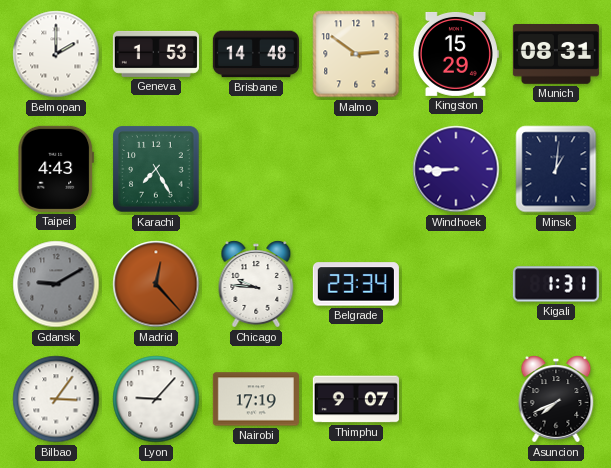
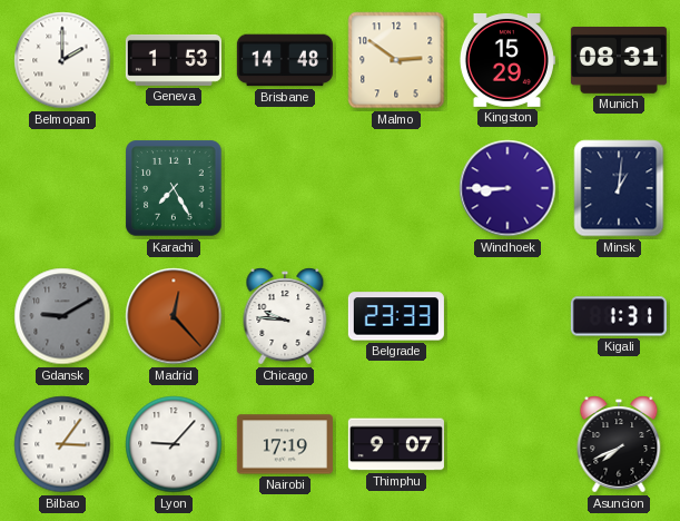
Taipei: 4:43 -> none (55, 169)
Belgrade: 23:34 -> 23:33 (396, 316)
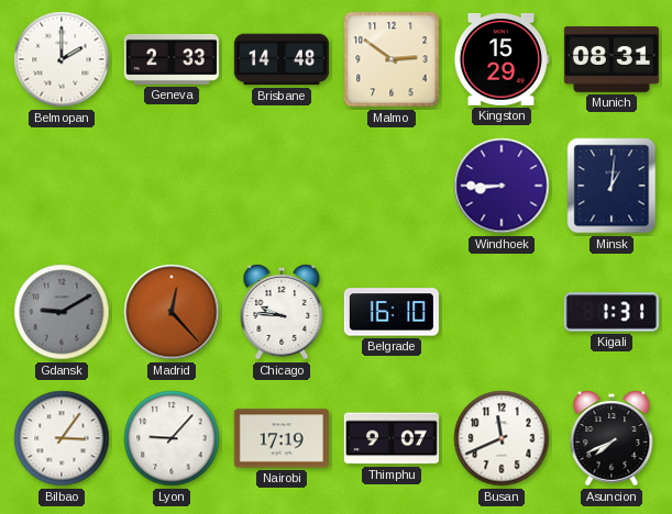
Geneva: 1:53 -> 2:33 (172, 59)
Karachi: 7:25 -> none (174, 188)
Belgrade: 23:33 -> 16:10 (392, 312)
Busan: none -> 11:41 (502, 438)
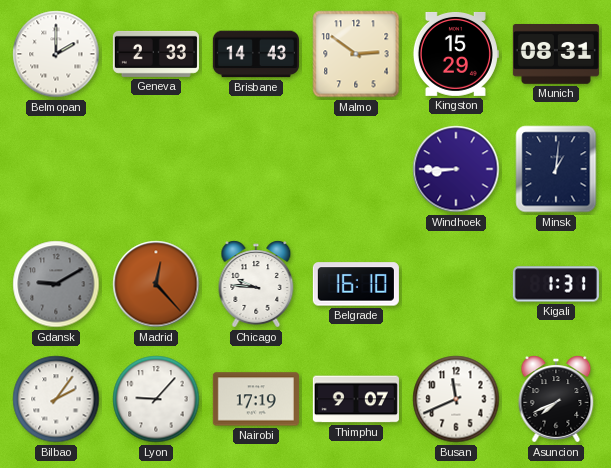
Brisbane: 14:48 -> 14:43 (256, 54)
Bilbao: 3:06 -> 2:06 (56, 399)
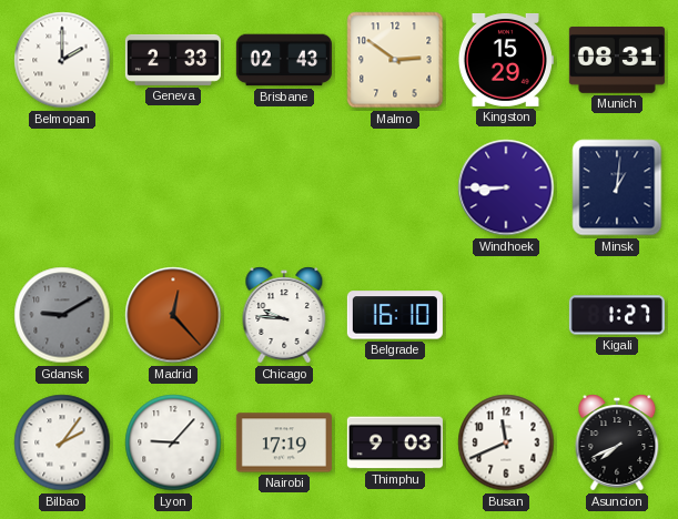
Brisbane: 14:43 -> 02:43 (284, 60)
Kigali: 1:31 -> 1:27 (617, 315)
Thimphu: 9:07 -> 9:03 (395, 442)
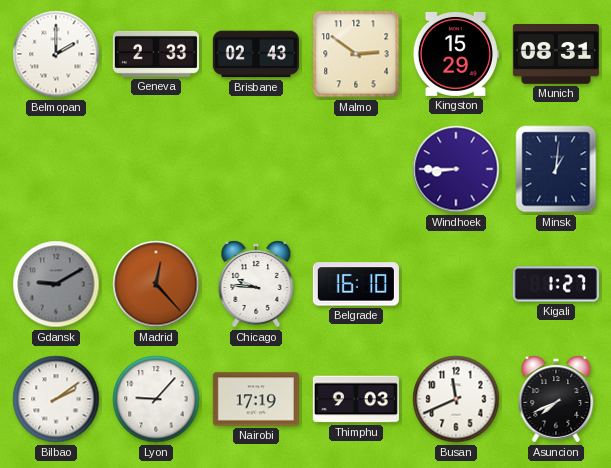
Bilbao: 2:06 -> 2:09 (56, 399)
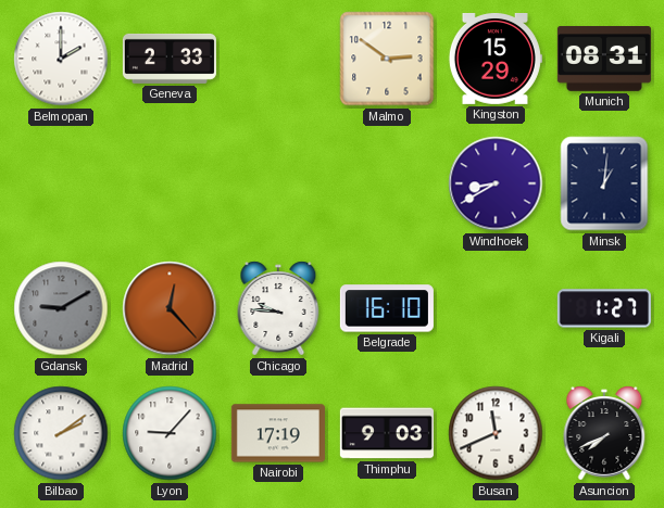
Brisbane: 02:43 -> none (256, 54)
Windhoek: 8:45 -> 8:40 (496, 183)
